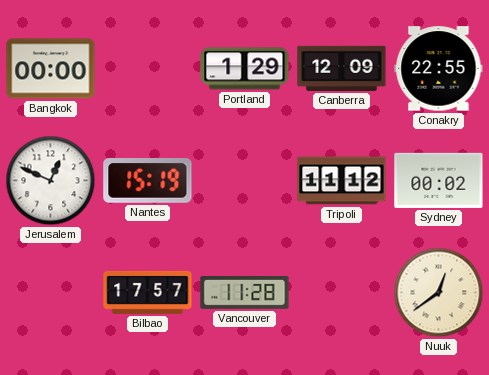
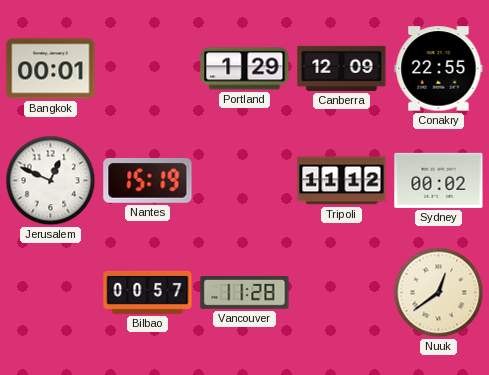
Bangkok: 00:00 -> 00:01 (51, 69)
Bilbao: 17:57 -> 00:57 (148, 292)
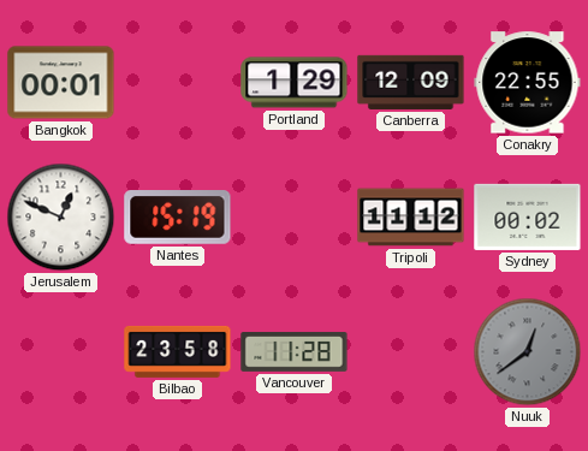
Bilbao: 00:57 -> 23:58 (178, 351)
Nuuk dial: cream -> grey (528, 352)
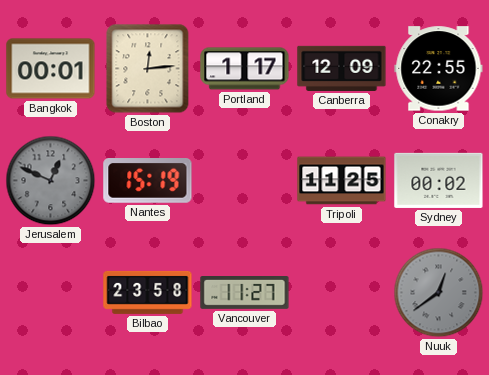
Boston: none -> 12:14 (148, 69)
Portland: 1:29 -> 1:17 (245, 69)
Jerusalem dial: white -> grey (51, 181)
Tripoli: 11:12 -> 11:25 (342, 181)
Vancouver: 11:28 -> 11:27 (245, 293)
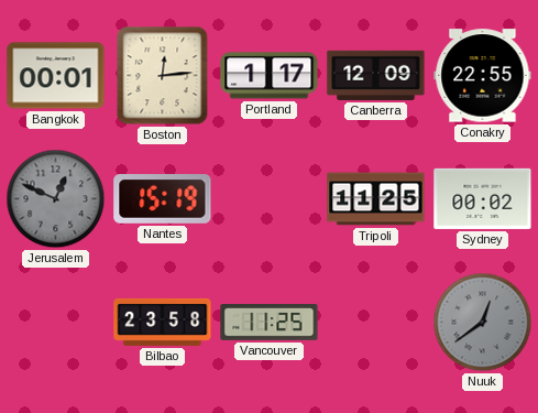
Vancouver: 11:27 -> 11:25 (270, 323)
